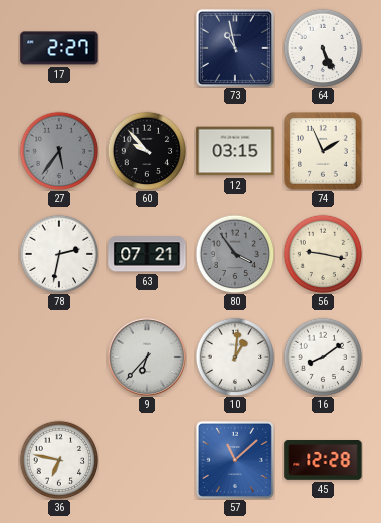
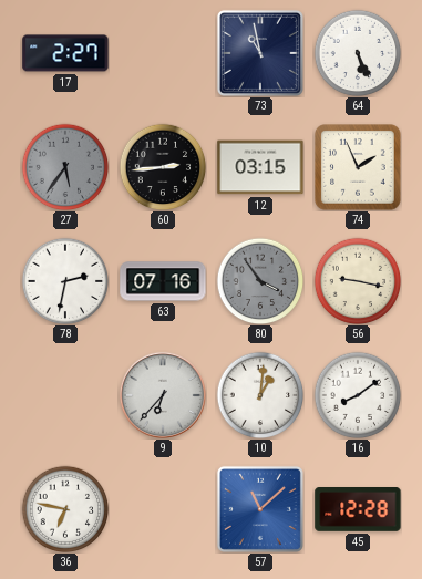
60: 9:53 -> 2:44 (163, 167)
63: 07:21 -> 07:16 (163, 281)
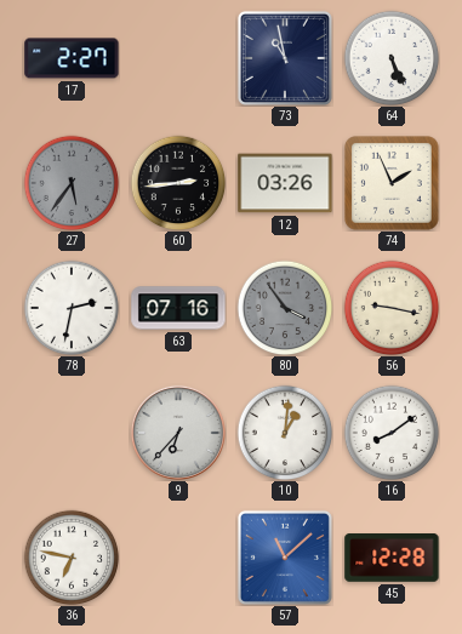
12: 03:15 -> 03:26 (285, 183)
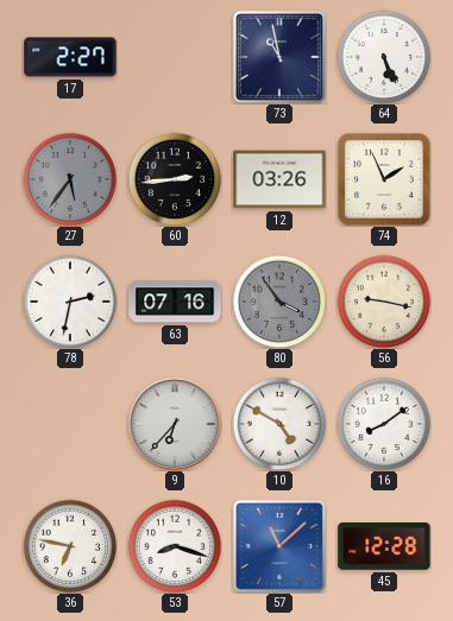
10: 1:01 -> 4:50 (279, 424)
53: none -> 8:18 (175, 546)
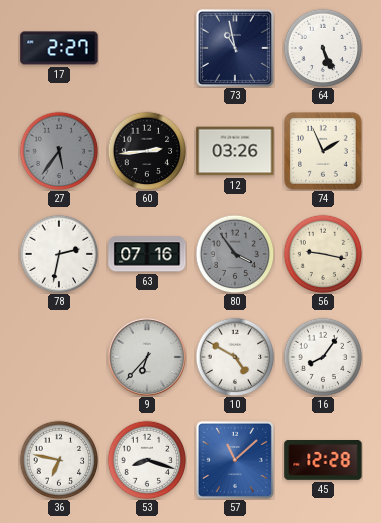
16: 8:09 -> 8:06 (323, 357)
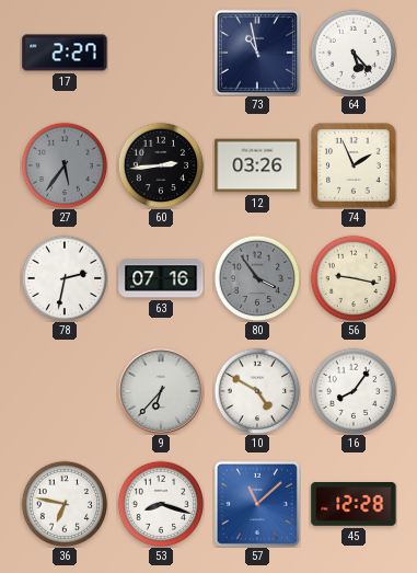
64: 5:26 -> 5:23 (354, 53)
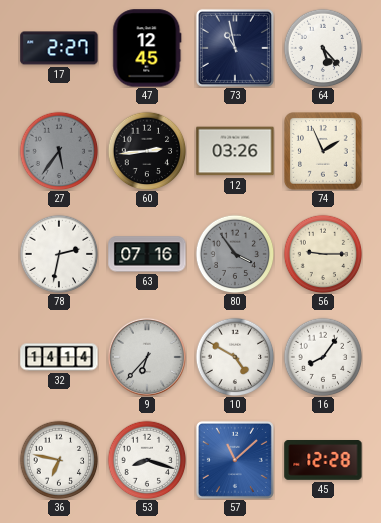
47: none -> 12:45 (147, 48)
56: 9:17 -> 9:15 (323, 254)
32: none -> 14:14 (59, 357)
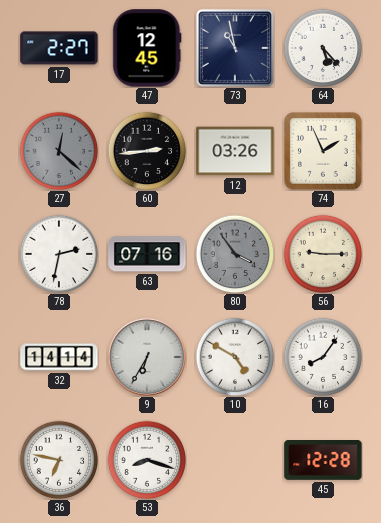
27: 5:36 -> 12:22 (59, 151)
9: 6:37 -> 6:35 (147, 357)
57: 11:08 -> none (235, 460)
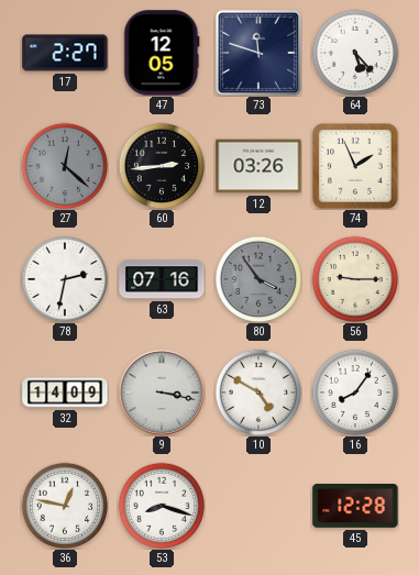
47: 12:45 -> 12:05 (162, 53)
73: 10:58 -> 11:48 (258, 53)
32: 14:14 -> 14:09 (65, 392)
9: 6:35 -> 3:17 (162, 392)
36: 6:47 -> 12:47 (65, 506)
